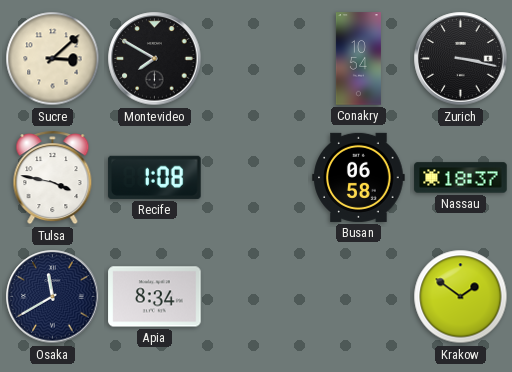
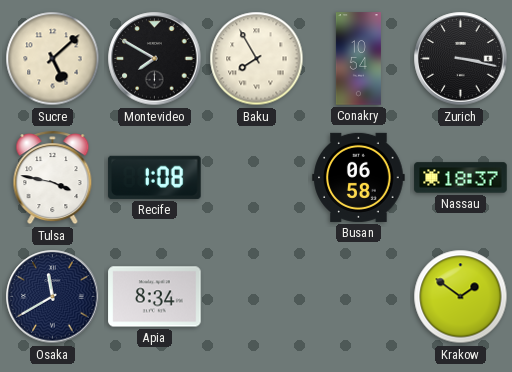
Sucre: 3:08 -> 5:08 (53, 59)
Baku: none -> 7:55 (257, 59)
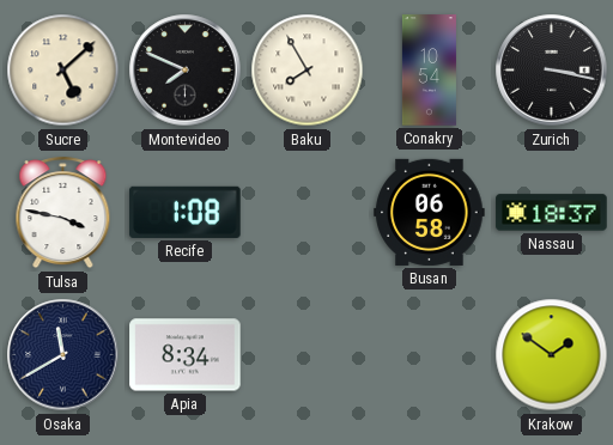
Montevideo: 7:50 -> 7:49 (186, 71)
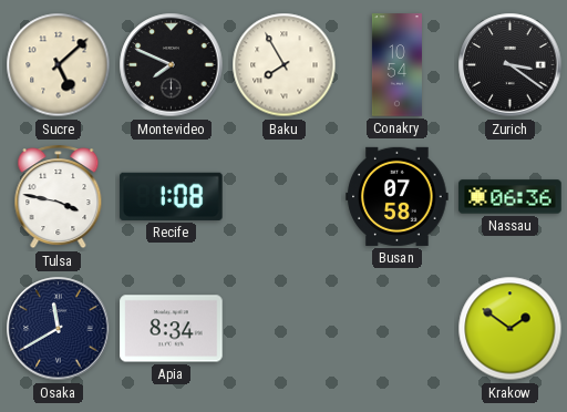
Zurich: 3:17 -> 3:21 (511, 65)
Busan: 06:58 -> 07:58 (398, 196)
Nassau: 18:37 -> 06:36 (511, 197)
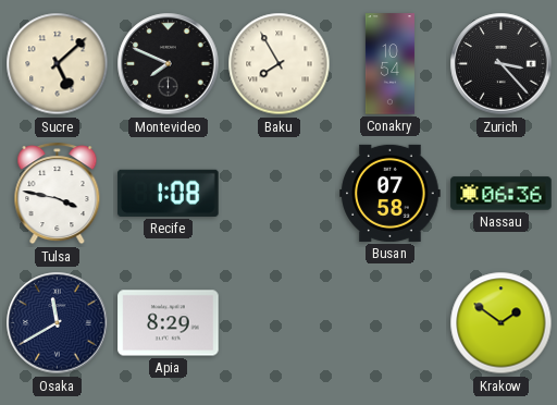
Zurich: 3:21 -> 3:23 (502, 64)
Apia: 8:34 -> 8:29 (169, 323)
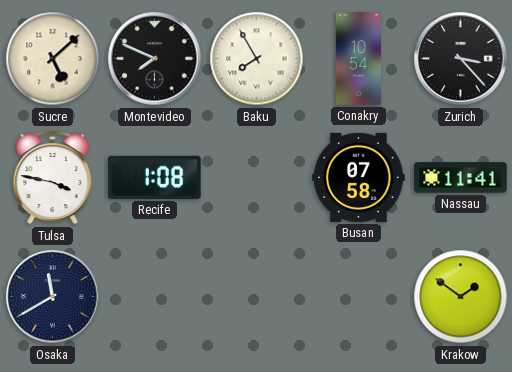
Nassau: 06:36 -> 11:41 (461, 178)
Apia: 8:29 -> none (169, 323)
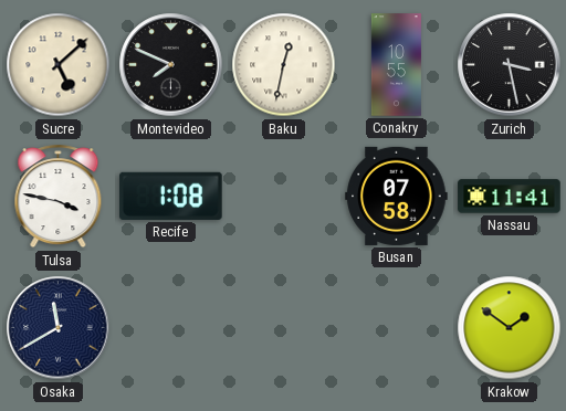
Baku: 7:55 -> 12:32 (284, 65)
Conakry: 10:54 -> 10:55 (396, 65)
Zurich: 3:23 -> 3:28 (510, 65)
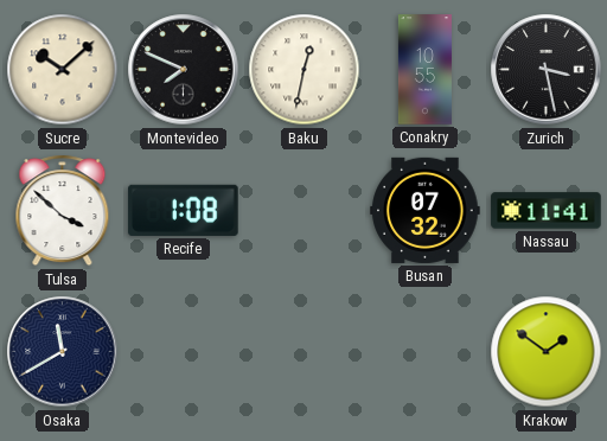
Sucre: 5:08 -> 10:08 (63, 70)
Tulsa: 3:47 -> 3:52 (63, 211)
Busan: 07:58 -> 07:32 (426, 210)
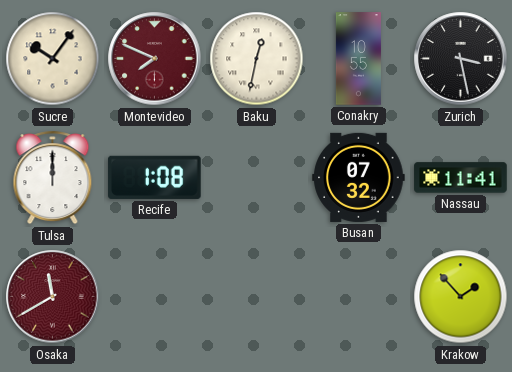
Sucre: 10:08 -> 10:06 (53, 59)
Montevideo dial: black -> burgundy (155, 59)
Tulsa: 3:52 -> 12:00 (53, 178)
Osaka dial: navy -> burgundy (53, 297)
Krakow: 1:51 -> 1:53 (461, 297)
